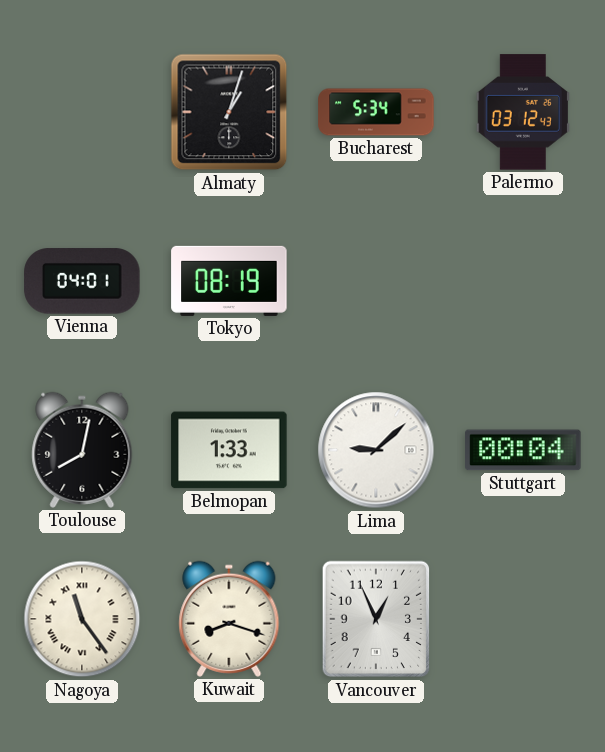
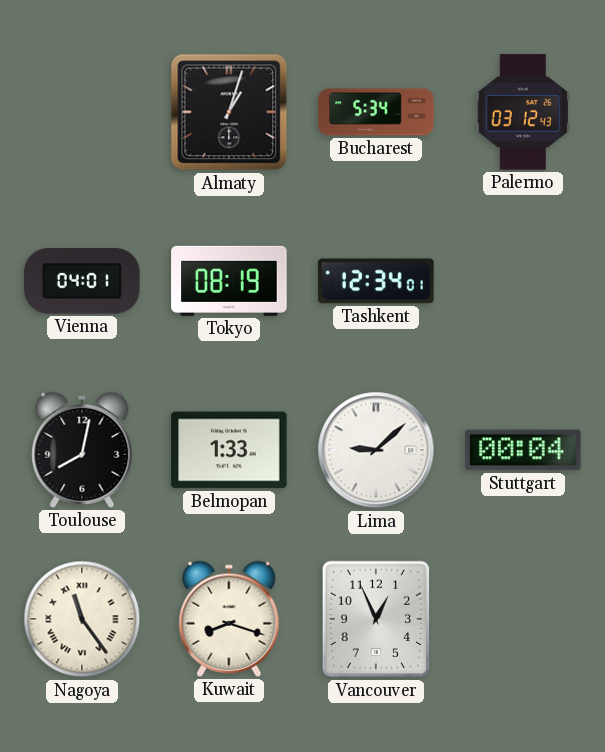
Tashkent: none -> 12:34 (376, 281)
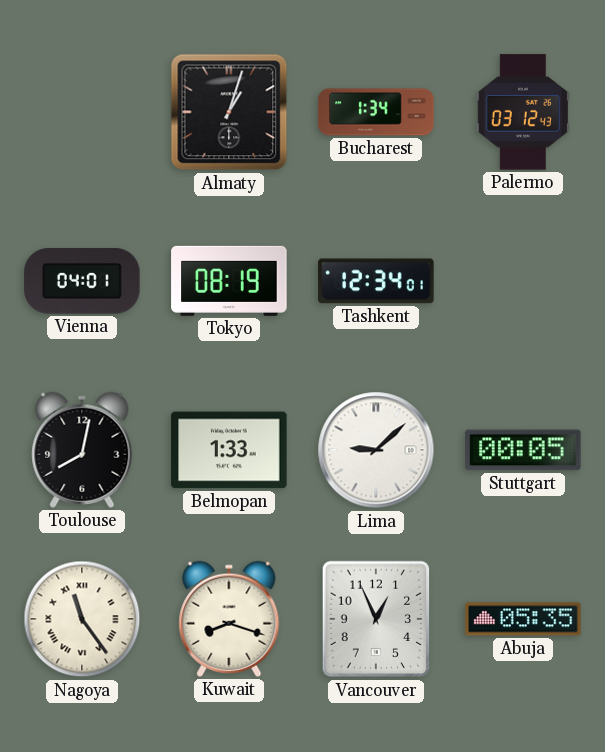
Bucharest: 5:34 -> 1:34 (376, 112)
Stuttgart: 00:04 -> 00:05 (523, 450)
Abuja: none -> 05:35 (523, 619)
